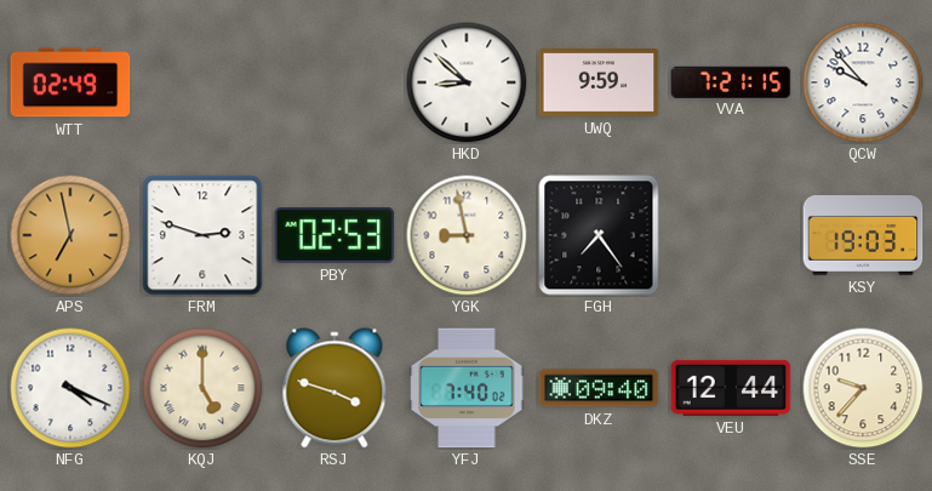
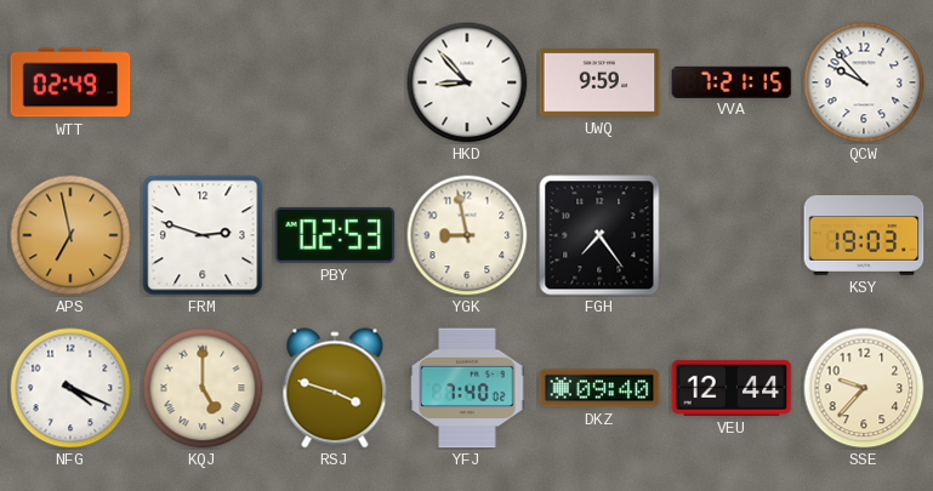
HKD: 8:52 -> 8:53 (467, 82)
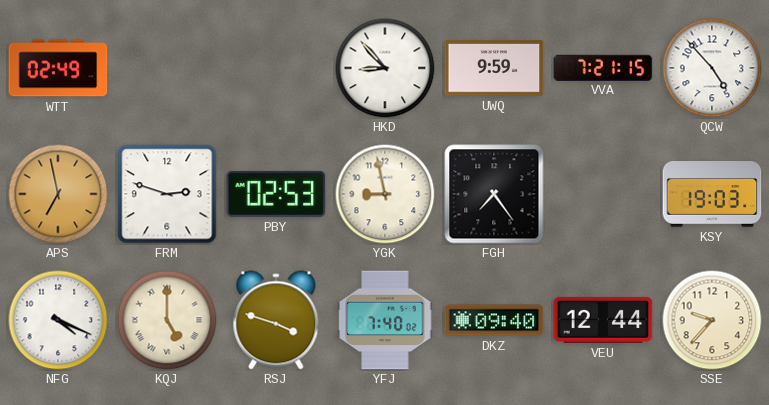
QCW: 9:53 -> 4:53 (712, 68)
